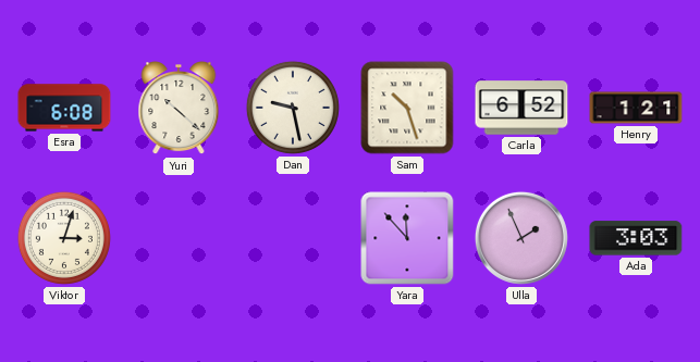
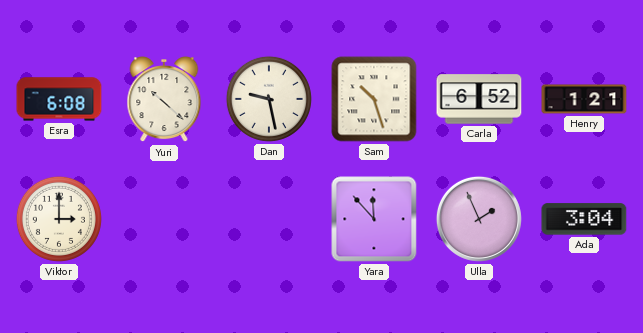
Viktor: 3:03 -> 3:00 (59, 219)
Ada: 3:03 -> 3:04 (584, 219)
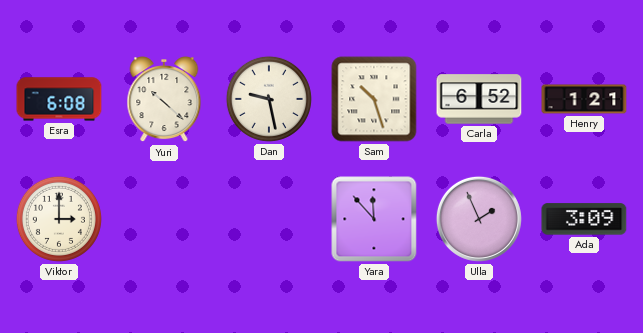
Ada: 3:04 -> 3:09 (584, 219)
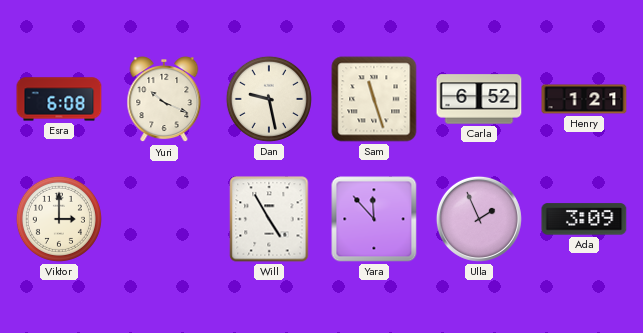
Yuri: 10:22 -> 10:19 (164, 100)
Sam: 10:27 -> 11:27 (374, 99)
Will: none -> 4:55 (269, 219)
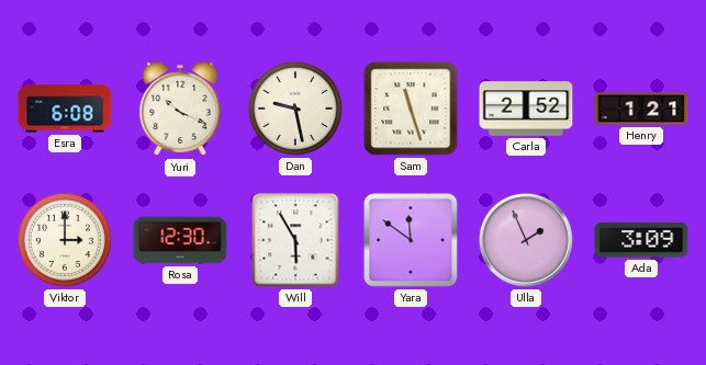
Carla: 6:52 -> 2:52 (526, 109)
Rosa: none -> 12:30 (180, 240)
Will: 4:55 -> 5:55 (295, 240)
Yara: 11:53 -> 11:51 (411, 240)
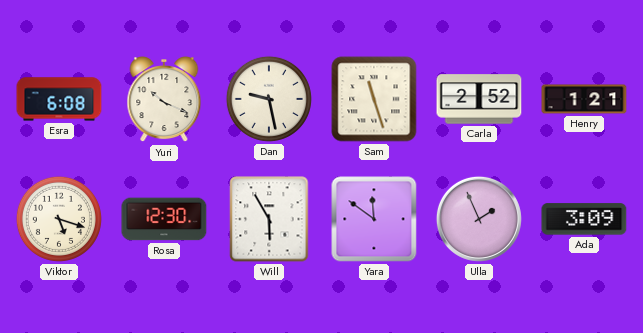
Viktor: 3:00 -> 5:18 (59, 219)
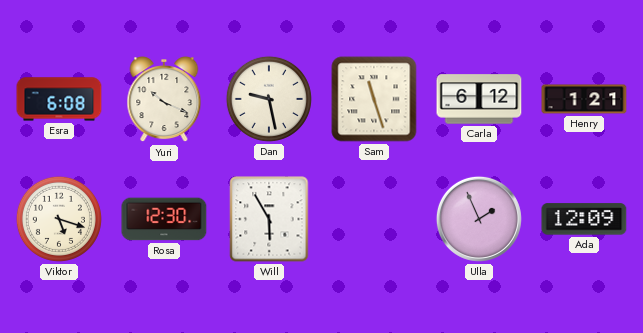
Carla: 2:52 -> 6:12 (479, 99)
Yara: 11:51 -> none (374, 219)
Ada: 3:09 -> 12:09 (584, 219)
